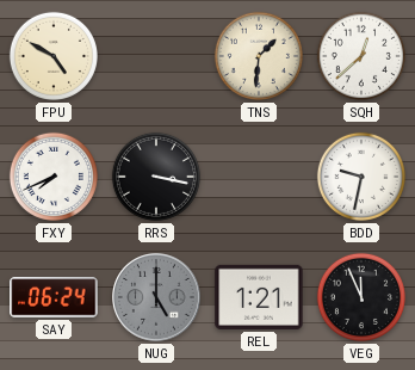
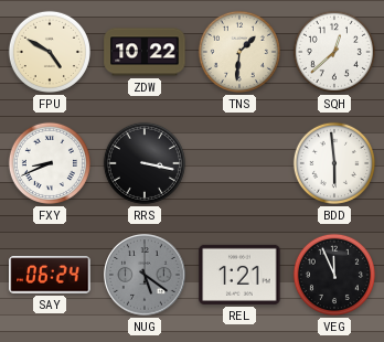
ZDW: none -> 10:22 (145, 52)
FXY: 7:41 -> 8:41 (50, 163)
BDD: 9:32 -> 5:59 (334, 163)
NUG: 5:00 -> 5:21 (145, 275)
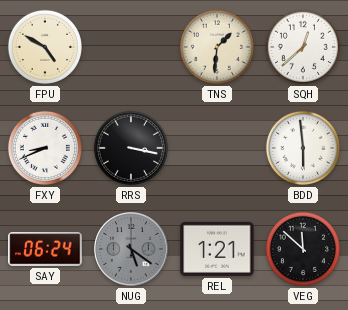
ZDW: 10:22 -> none (145, 52)
VEG: 11:56 -> 11:52 (303, 249)
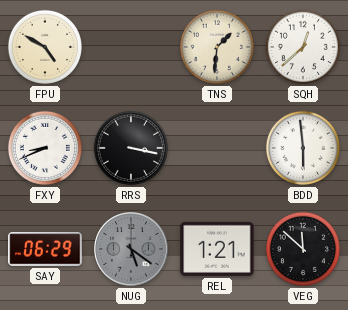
SAY: 06:24 -> 06:29 (45, 249)
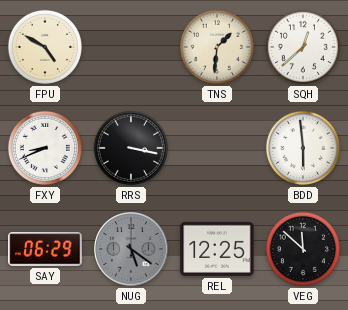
REL: 1:21 -> 12:25 (217, 249)
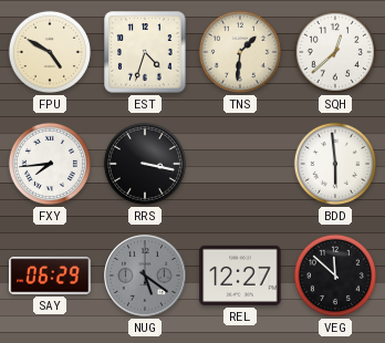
EST: none -> 4:33 (145, 52)
FXY: 8:41 -> 7:44 (50, 164)
REL: 12:25 -> 12:27 (240, 276)
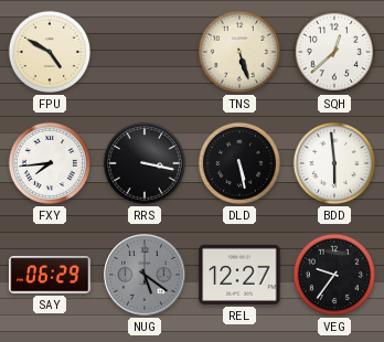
EST: 4:33 -> none (145, 52)
TNS: 1:31 -> 5:27 (239, 52)
DLD: none -> 5:28 (239, 163)
VEG: 11:52 -> 9:36 (334, 275)
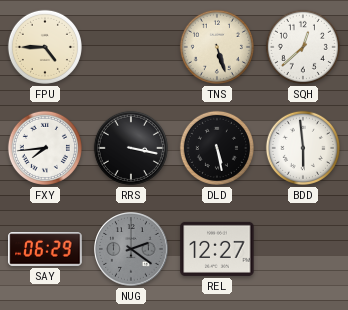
FPU: 4:50 -> 4:45 (45, 47)
NUG: 5:21 -> 2:21 (131, 249)
VEG: 9:36 -> none (334, 275)
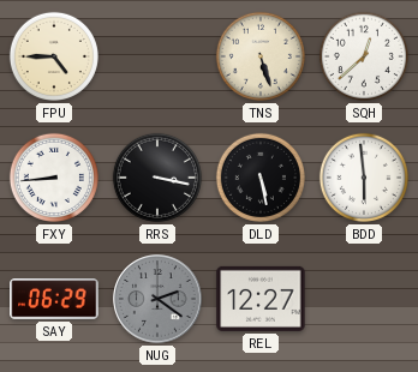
FXY: 7:44 -> 8:44 (54, 178)
